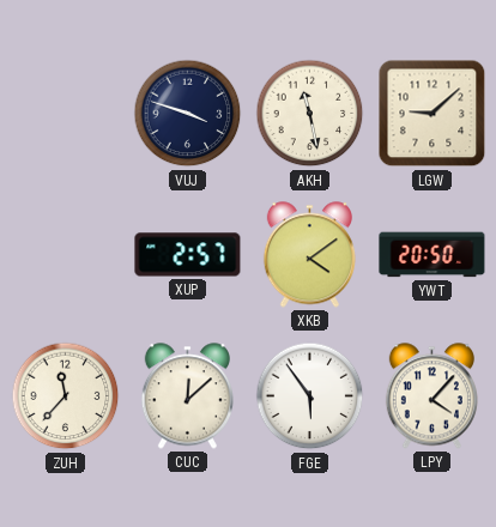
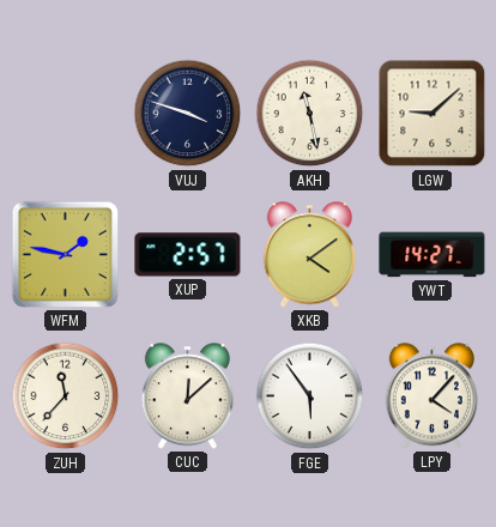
WFM: none -> 1:47 (65, 254)
YWT: 20:50 -> 14:27 (433, 255)
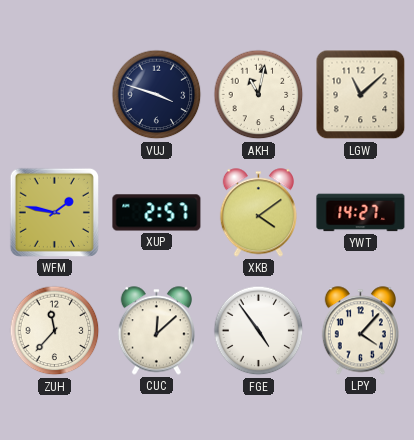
AKH: 11:28 -> 11:02 (259, 95)
LGW: 9:08 -> 11:08 (361, 95)
FGE: 5:54 -> 4:54 (259, 331)
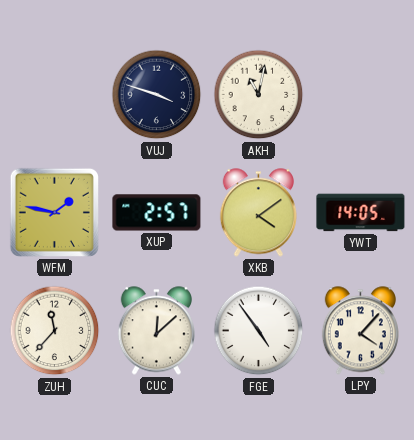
LGW: 11:08 -> none (361, 95)
YWT: 14:27 -> 14:05 (361, 213)
